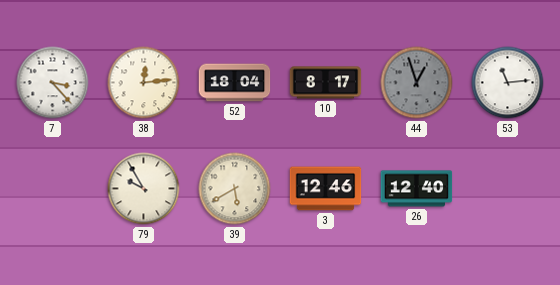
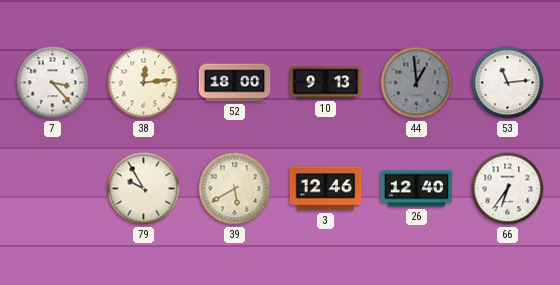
52: 18:04 -> 18:00 (235, 83)
10: 8:17 -> 9:13 (326, 83)
44: 12:57 -> 12:59 (417, 83)
66: none -> 6:36 (508, 189)
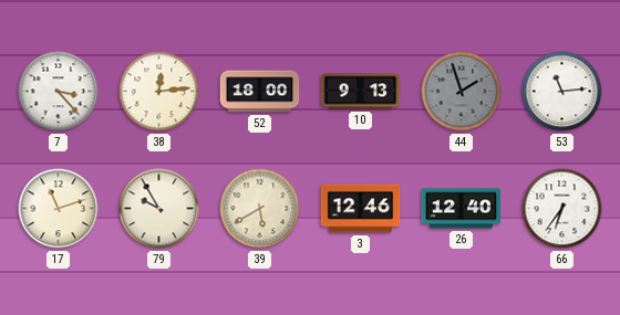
44: 12:59 -> 1:57 (462, 92)
17: none -> 11:12 (59, 209)
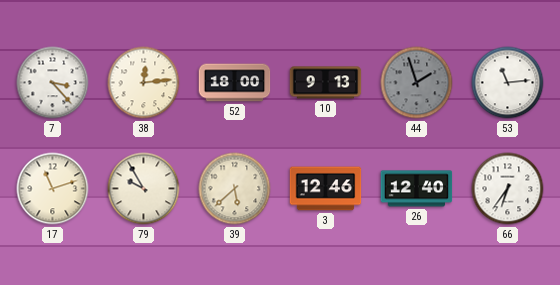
39: 5:40 -> 5:38 (235, 189)
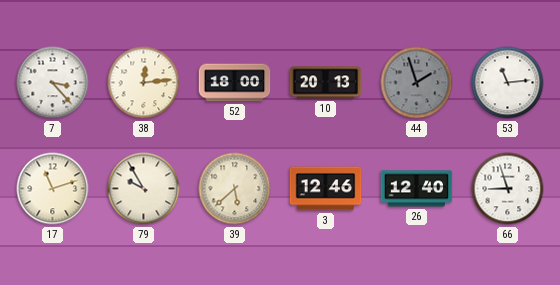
10: 9:13 -> 20:13 (326, 83)
66: 6:36 -> 8:57 (508, 189)
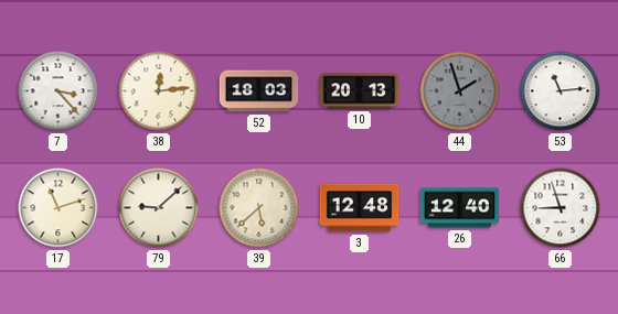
52: 18:00 -> 18:03 (259, 91)
79: 9:55 -> 9:08 (159, 208)
3: 12:46 -> 12:48 (360, 208)
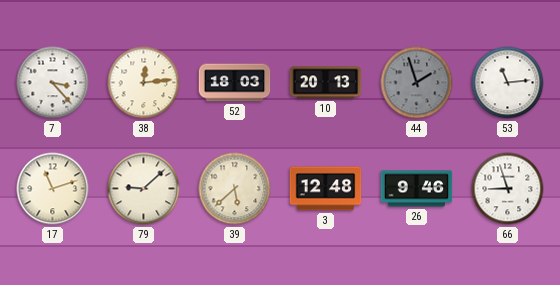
26: 12:40 -> 9:46 (417, 189)
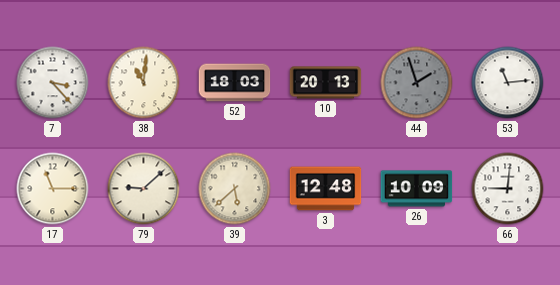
38: 12:14 -> 11:01 (144, 83)
17: 11:12 -> 11:15 (53, 189)
26: 9:46 -> 10:09 (417, 189)
66: 8:57 -> 9:01 (508, 189)
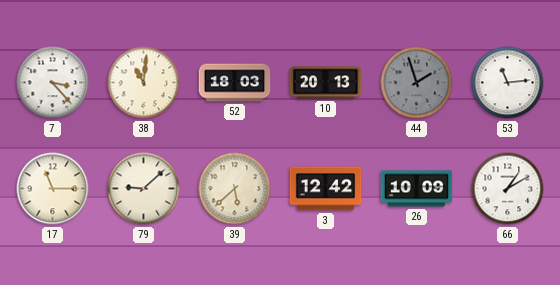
3: 12:48 -> 12:42 (326, 189)
66: 9:01 -> 1:10 (508, 189)
